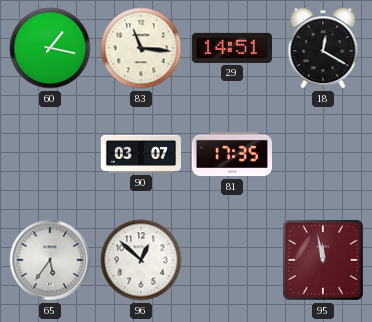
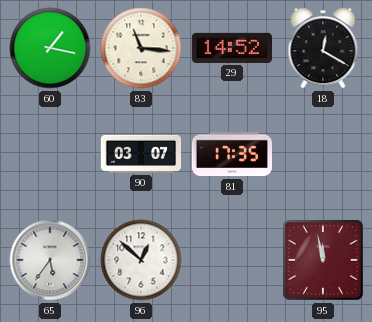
29: 14:51 -> 14:52 (231, 48)
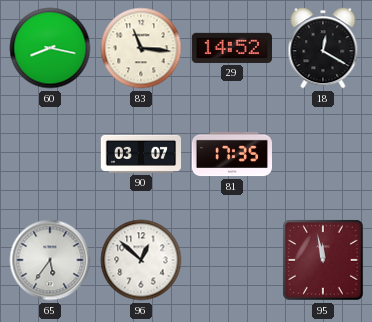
60: 1:17 -> 8:17 (50, 48)
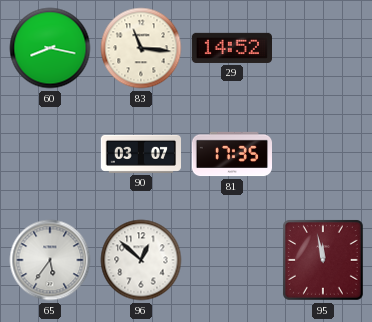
18: 12:20 -> none (323, 48)
